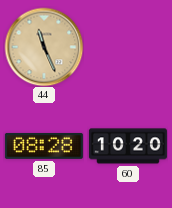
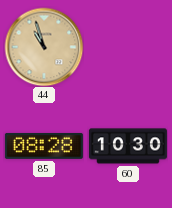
44: 11:26 -> 10:57 (44, 47)
60: 10:20 -> 10:30 (128, 146)
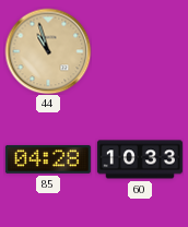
85: 08:28 -> 04:28 (48, 159)
60: 10:30 -> 10:33 (140, 159)
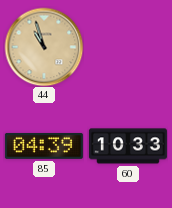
85: 04:28 -> 04:39 (44, 146)
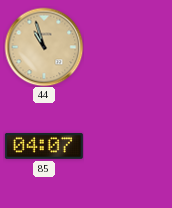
85: 04:39 -> 04:07 (44, 146)
60: 10:33 -> none (128, 146)
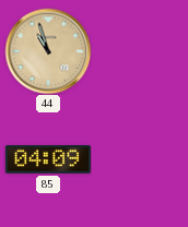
85: 04:07 -> 04:09 (48, 159)
